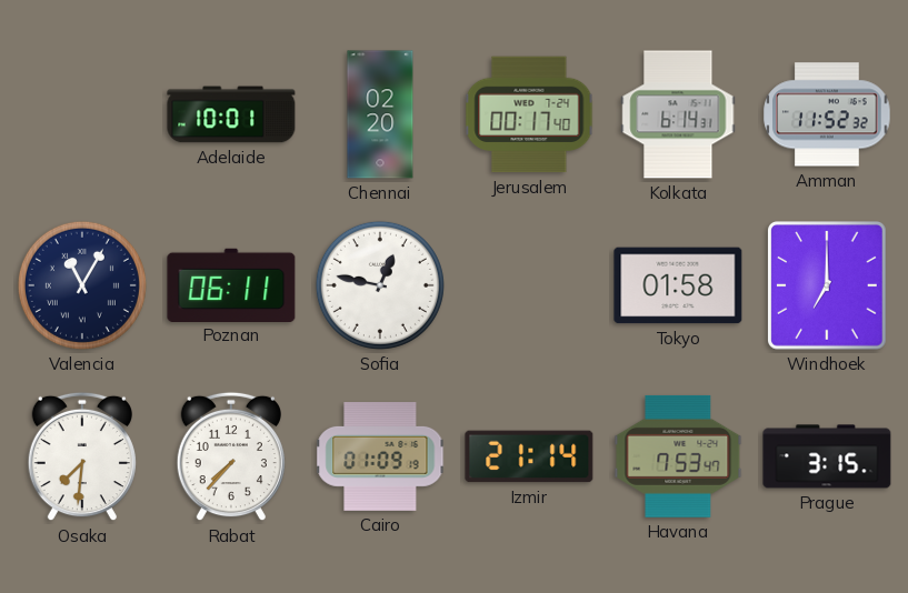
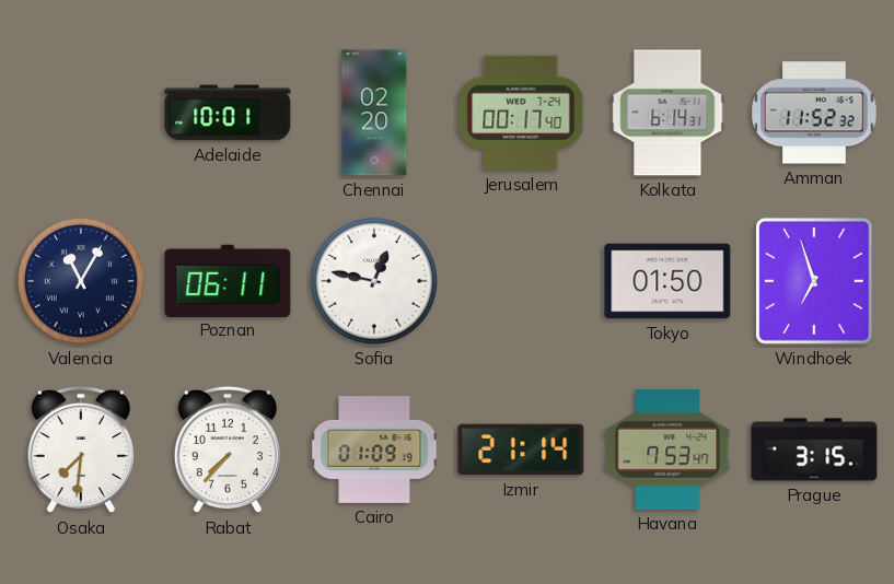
Tokyo: 01:58 -> 01:50 (667, 281)
Windhoek: 7:00 -> 6:57 (815, 282)
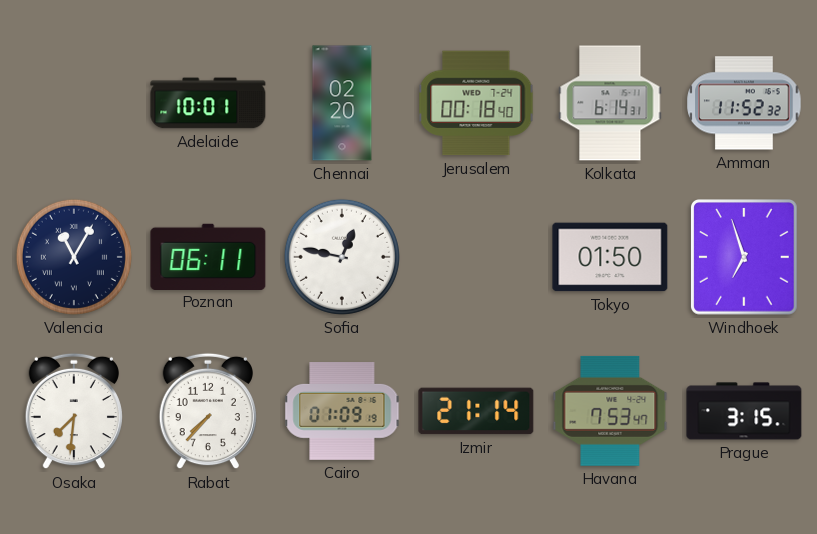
Jerusalem: 00:17 -> 00:18 (476, 103)
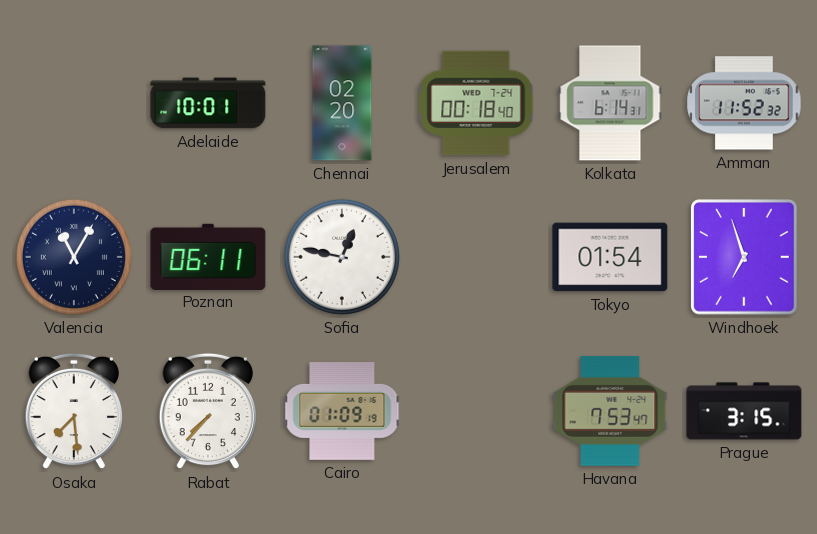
Tokyo: 01:50 -> 01:54 (610, 257)
Osaka: 7:31 -> 7:29 (74, 411)
Izmir: 21:14 -> none (476, 411)
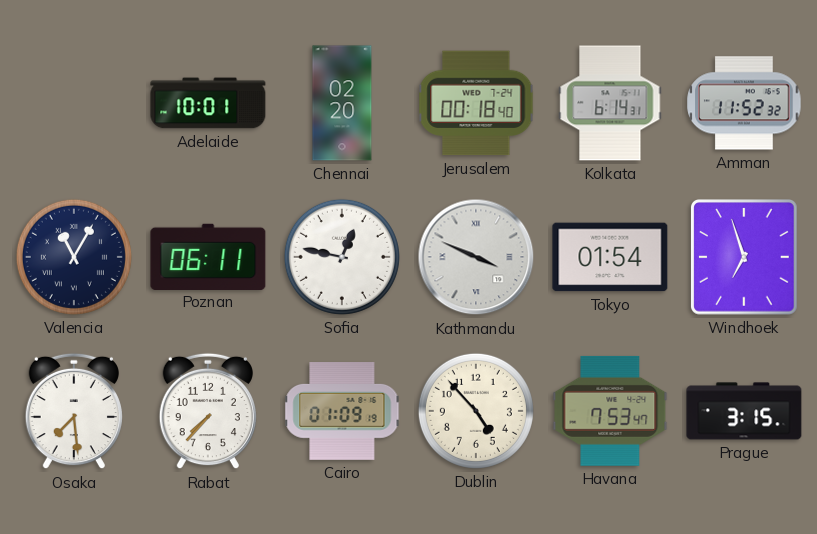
Kathmandu: none -> 3:49 (476, 257)
Dublin: none -> 4:53 (476, 411)
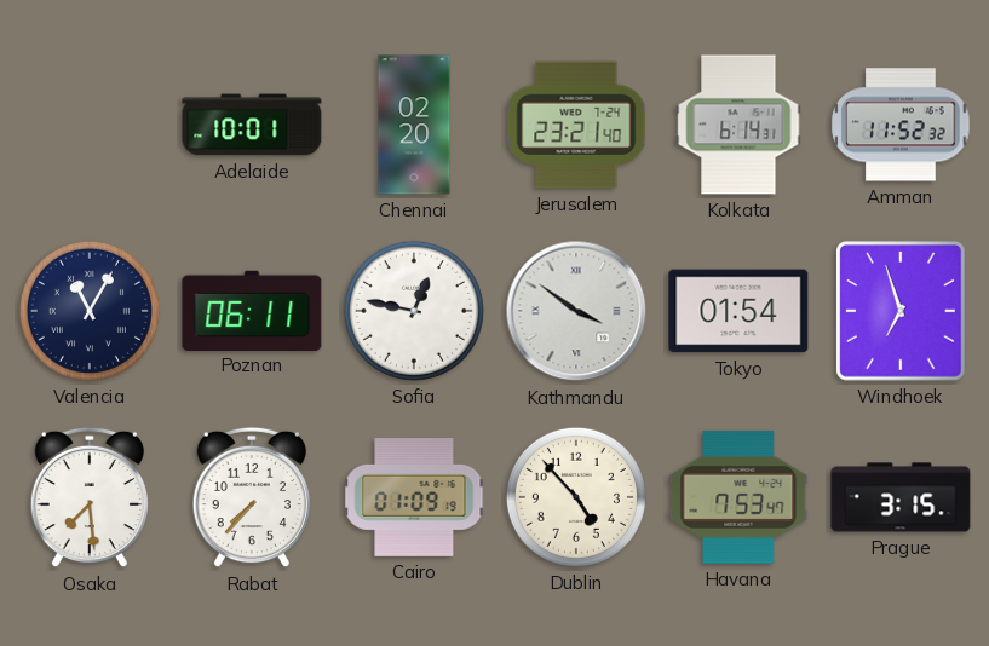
Jerusalem: 00:18 -> 23:21 (576, 125)
Kathmandu: 3:49 -> 3:51 (576, 311)
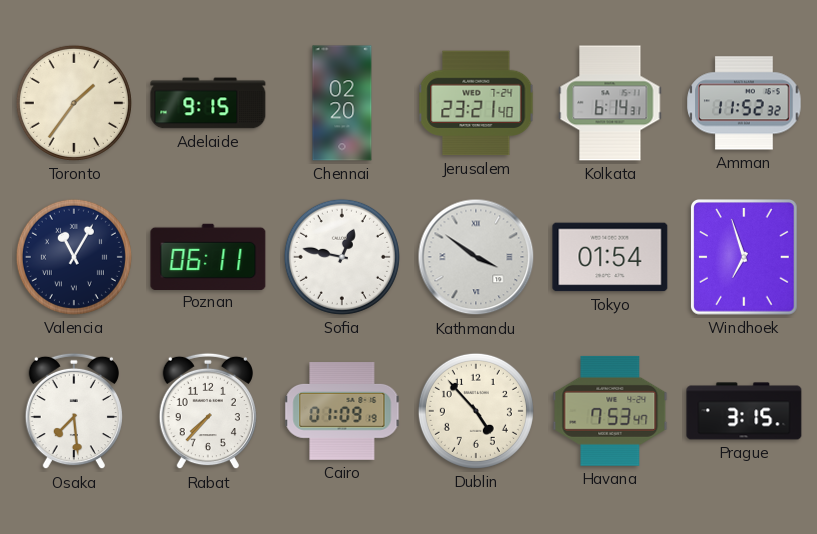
Toronto: none -> 1:36 (74, 103)
Adelaide: 10:01 -> 9:15 (208, 103)
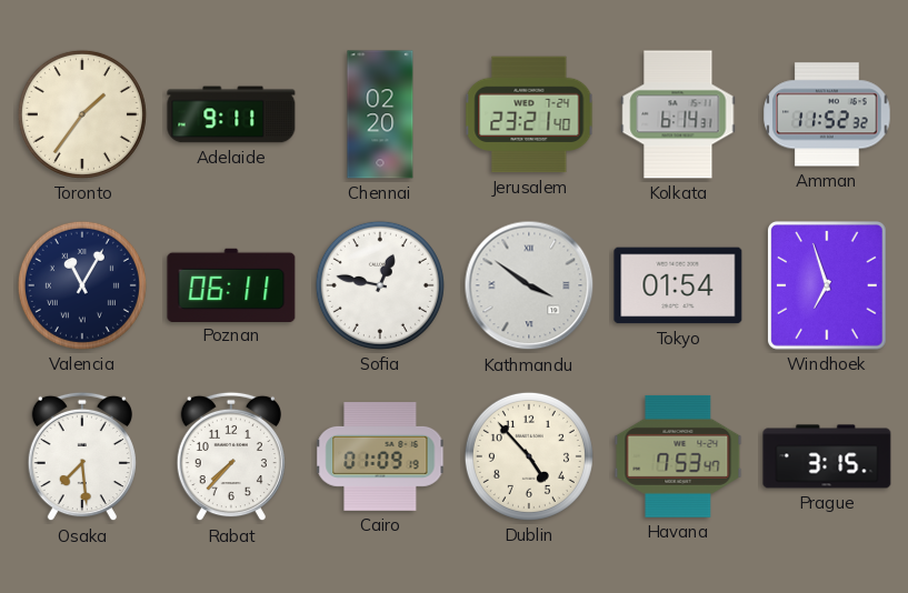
Adelaide: 9:15 -> 9:11 (231, 114)
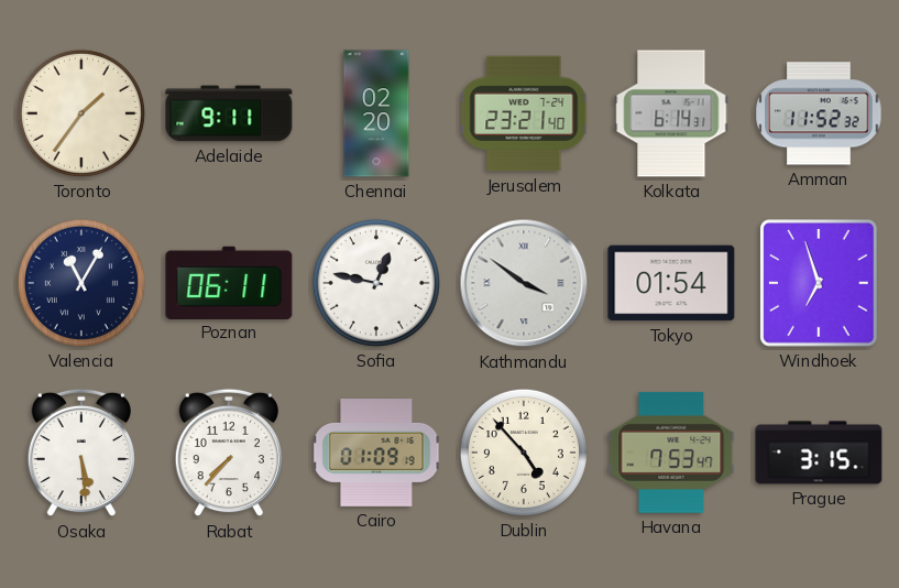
Osaka: 7:29 -> 5:29 (81, 453)
